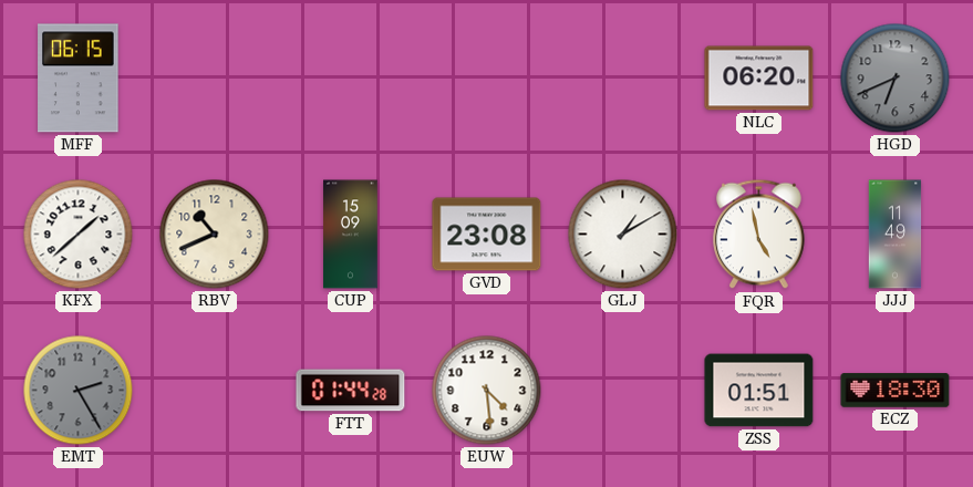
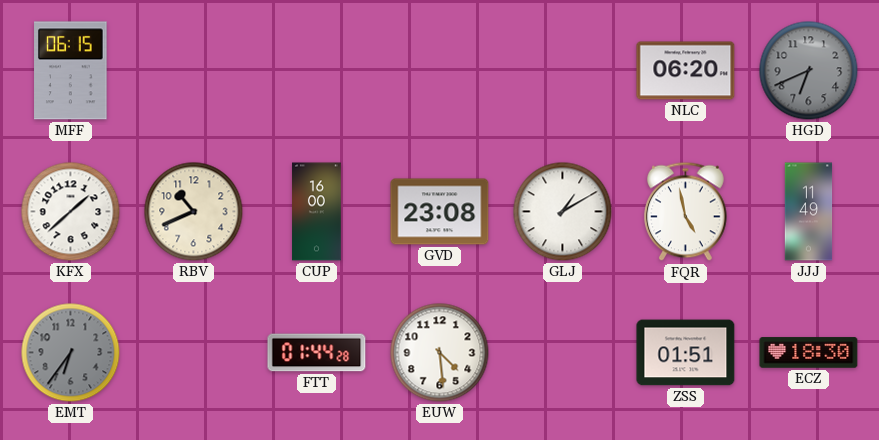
CUP: 15:09 -> 16:00 (317, 212)
EMT: 2:25 -> 6:36 (71, 353)
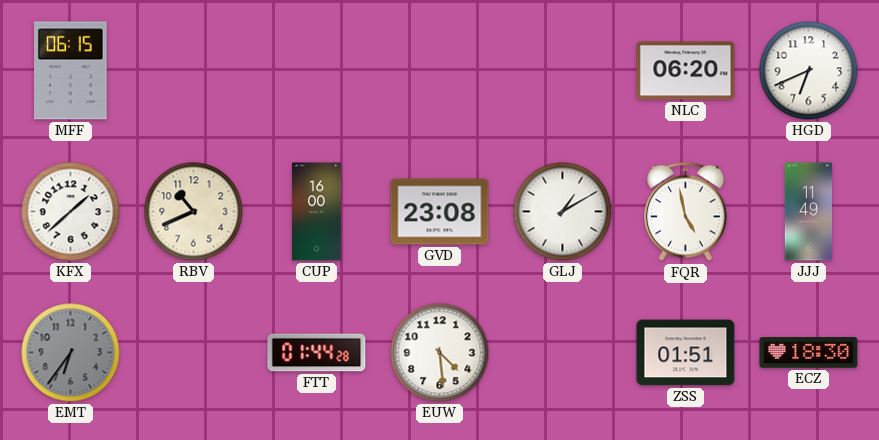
HGD dial: grey -> white (809, 71)
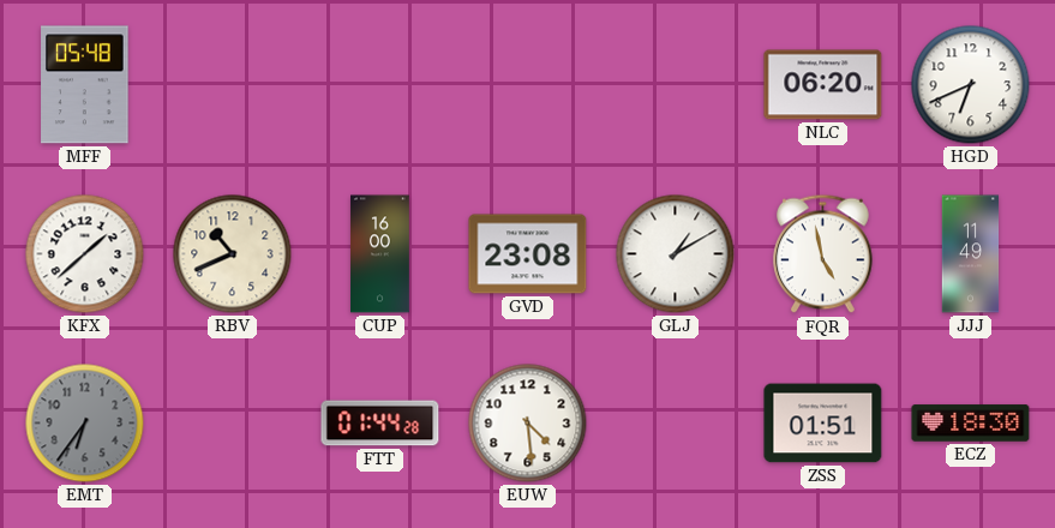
MFF: 06:15 -> 05:48 (85, 85)
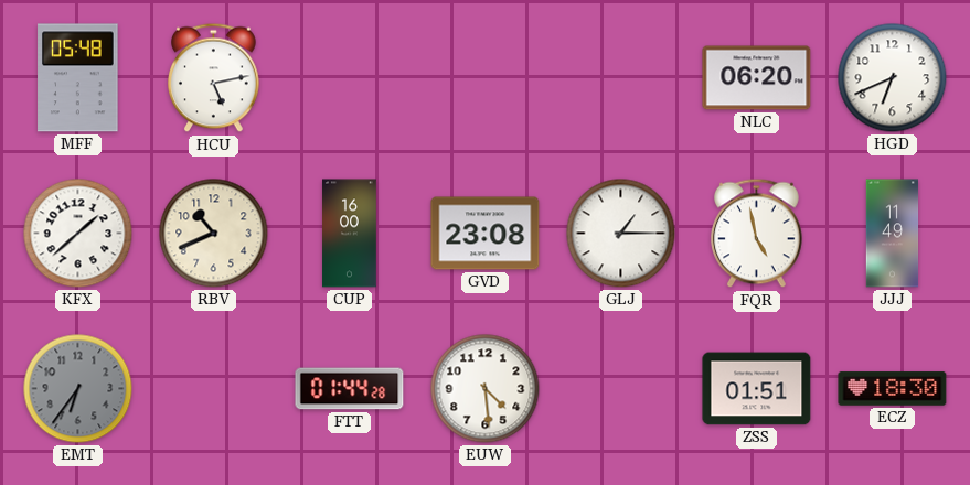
HCU: none -> 5:13 (214, 78)
GLJ: 1:10 -> 1:15 (621, 234)
